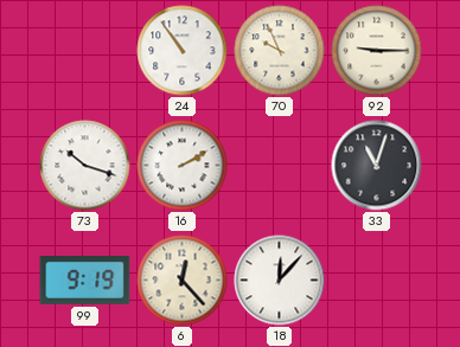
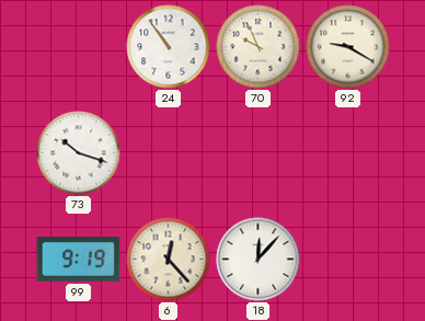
92: 9:15 -> 9:20 (348, 47)
16: 2:10 -> none (183, 166)
33: 11:03 -> none (377, 166)
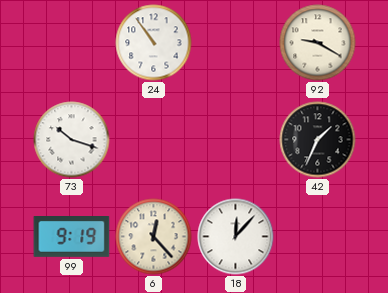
70: 9:56 -> none (259, 47)
42: none -> 1:34 (318, 140)
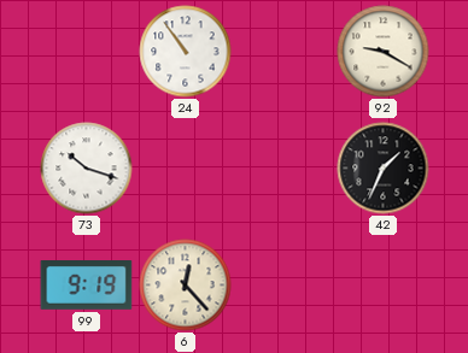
18: 12:07 -> none (236, 237)
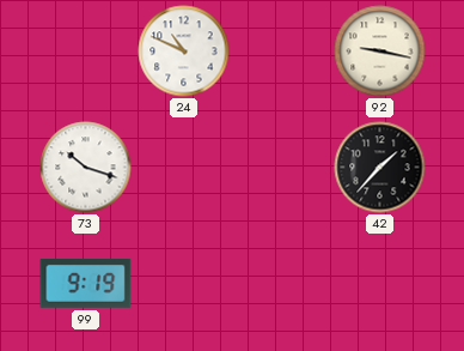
24: 10:54 -> 10:49 (184, 52)
92: 9:20 -> 9:17 (380, 52)
42: 1:34 -> 1:37 (380, 168)
6: 12:23 -> none (186, 286)
